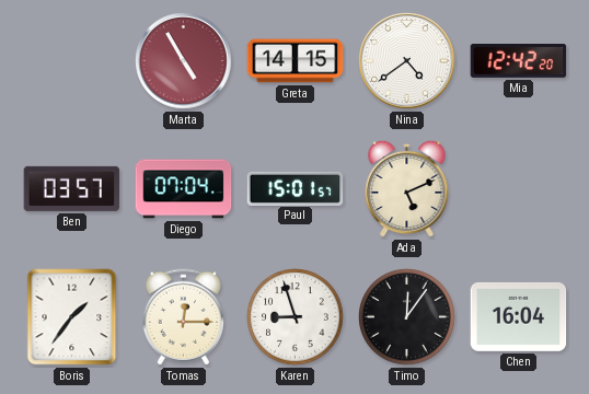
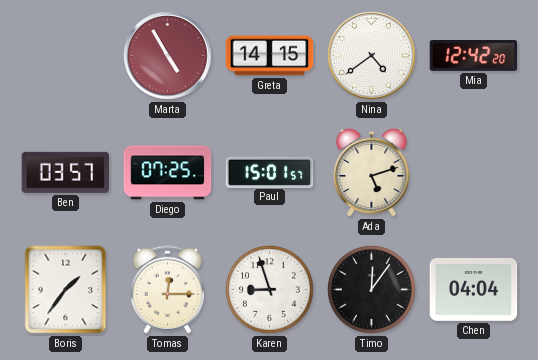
Diego: 07:04 -> 07:25 (168, 173)
Ada: 5:11 -> 5:12 (372, 172)
Chen: 16:04 -> 04:04 (474, 289)
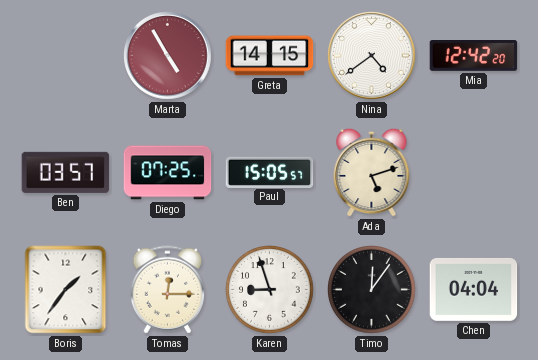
Paul: 15:01 -> 15:05 (270, 172)
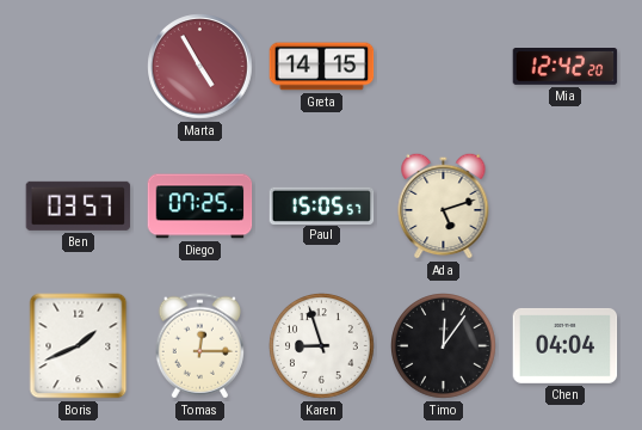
Nina: 4:39 -> none (372, 56)
Boris: 1:36 -> 1:41 (79, 346)
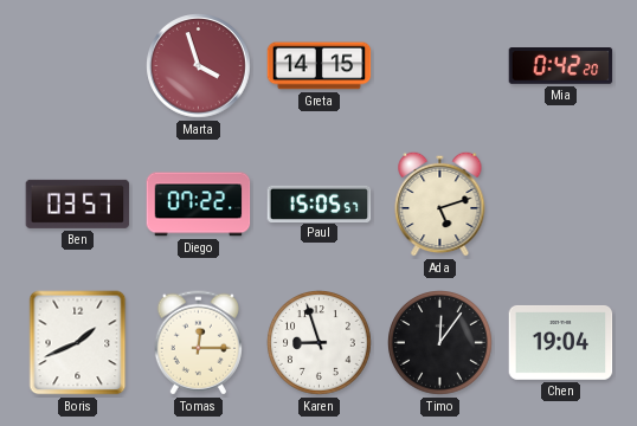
Marta: 4:55 -> 3:57 (199, 66)
Mia: 12:42 -> 0:42 (561, 66)
Diego: 07:25 -> 07:22 (199, 205)
Chen: 04:04 -> 19:04 (561, 342)
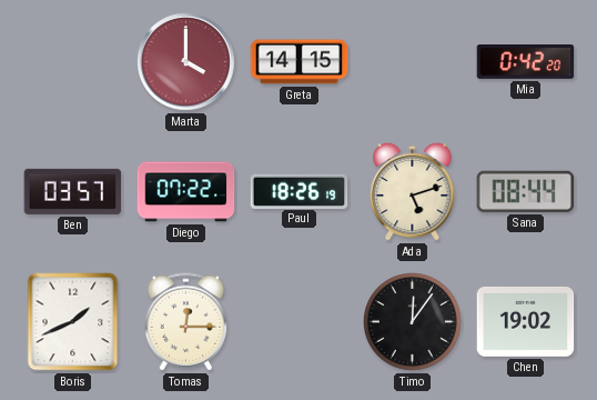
Marta: 3:57 -> 4:00 (186, 62)
Paul: 15:05 -> 18:26 (300, 191)
Sana: none -> 08:44 (526, 191)
Karen: 8:57 -> none (320, 343)
Chen: 19:04 -> 19:02 (526, 321)
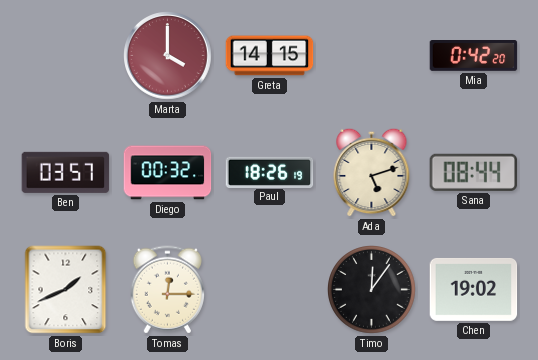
Diego: 07:22 -> 00:32 (168, 173)
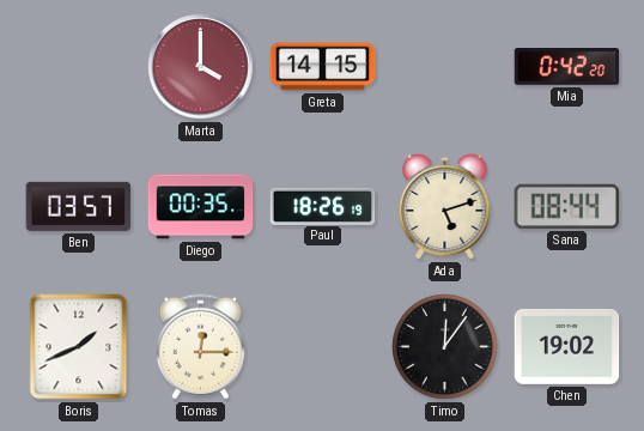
Diego: 00:32 -> 00:35 (201, 207)
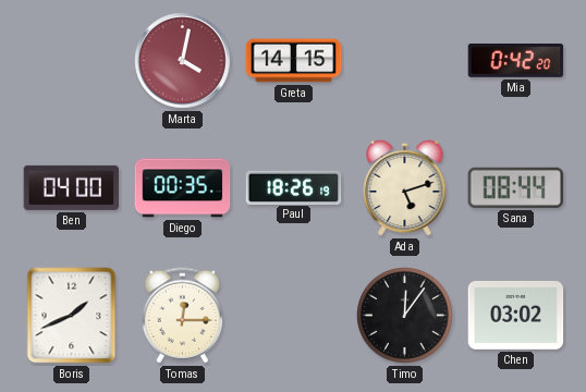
Marta: 4:00 -> 4:02 (183, 61)
Ben: 03:57 -> 04:00 (72, 187)
Chen: 19:02 -> 03:02 (516, 315)
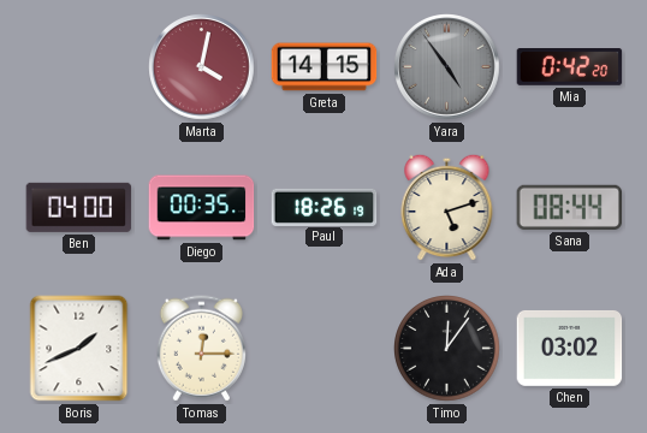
Yara: none -> 4:54 (447, 67)
